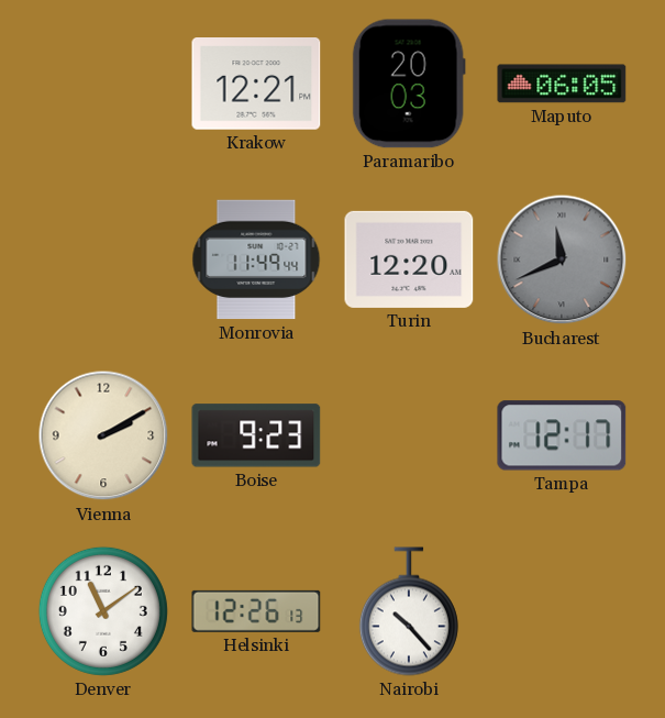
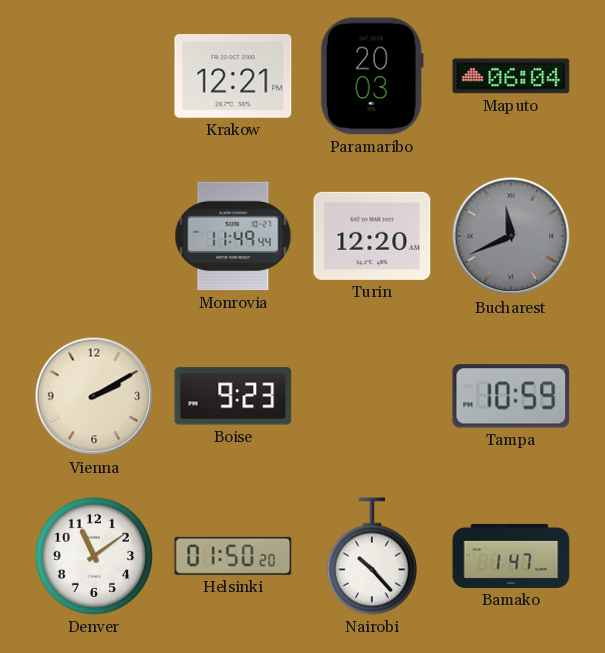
Maputo: 06:05 -> 06:04 (511, 76)
Tampa: 12:17 -> 10:59 (511, 396)
Helsinki: 12:26 -> 01:50 (233, 556)
Bamako: none -> 1:47 (511, 556)
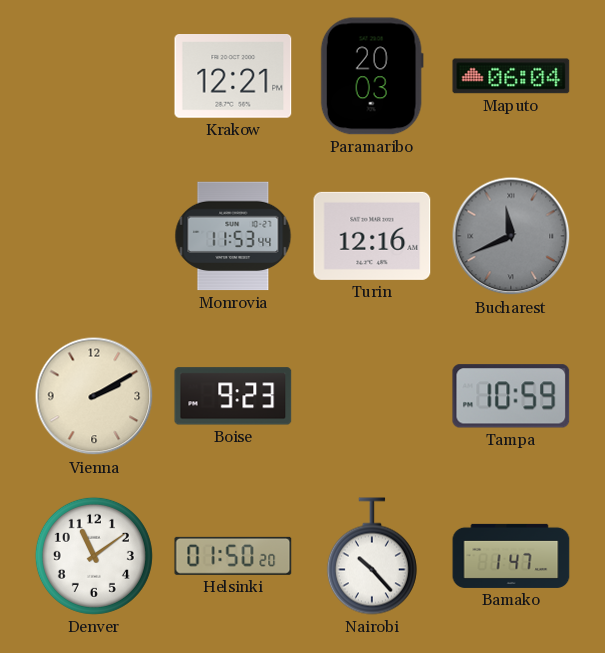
Monrovia: 11:49 -> 11:53 (233, 236)
Turin: 12:20 -> 12:16 (372, 236)
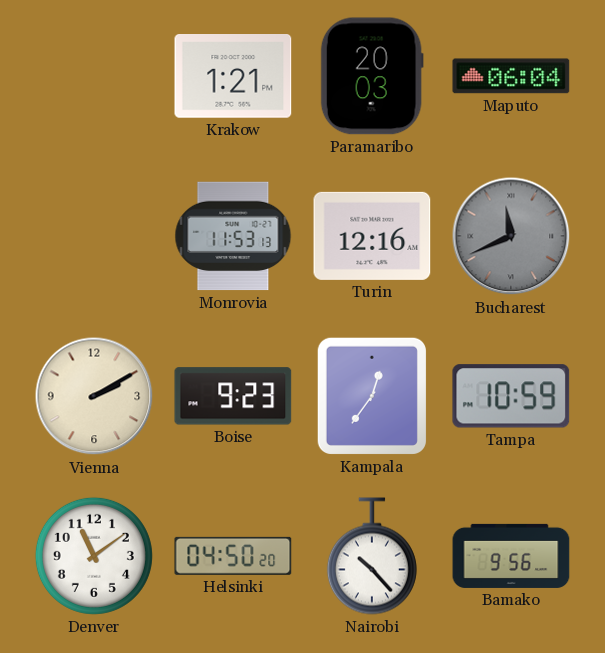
Krakow: 12:21 -> 1:21 (233, 77)
Monrovia: 11:53:44 -> 11:53:13 (233, 236)
Kampala: none -> 12:36 (372, 396)
Helsinki: 01:50 -> 04:50 (233, 556)
Bamako: 1:47 -> 9:56 (511, 556)
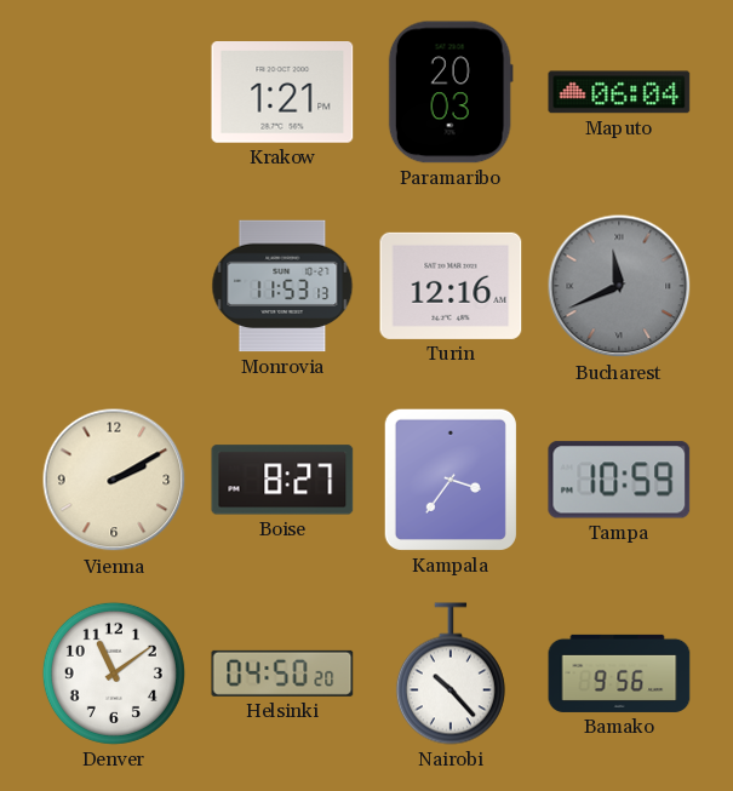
Boise: 9:23 -> 8:27 (282, 480)
Kampala: 12:36 -> 3:36 (451, 480)
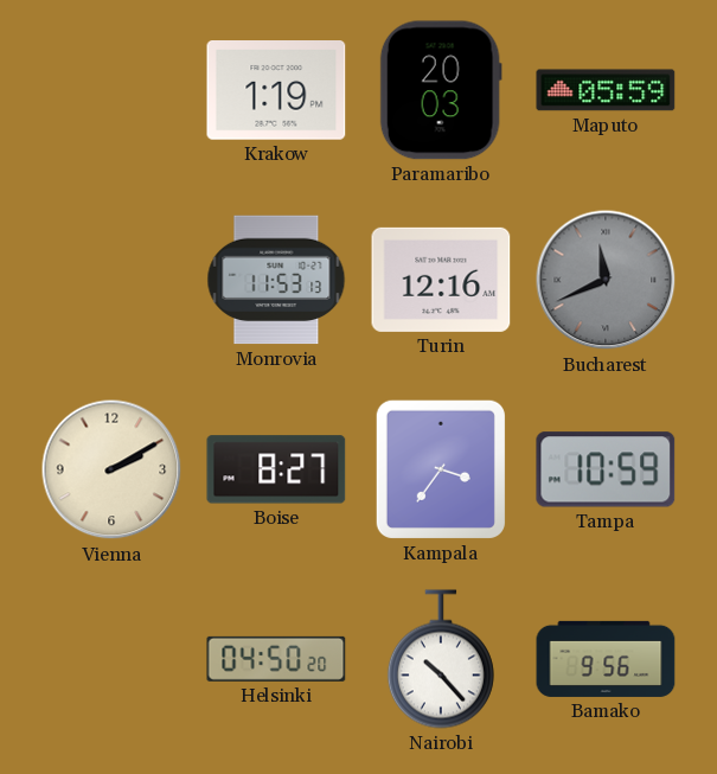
Krakow: 1:21 -> 1:19 (276, 91)
Maputo: 06:04 -> 05:59 (606, 90)
Denver: 11:09 -> none (114, 674)
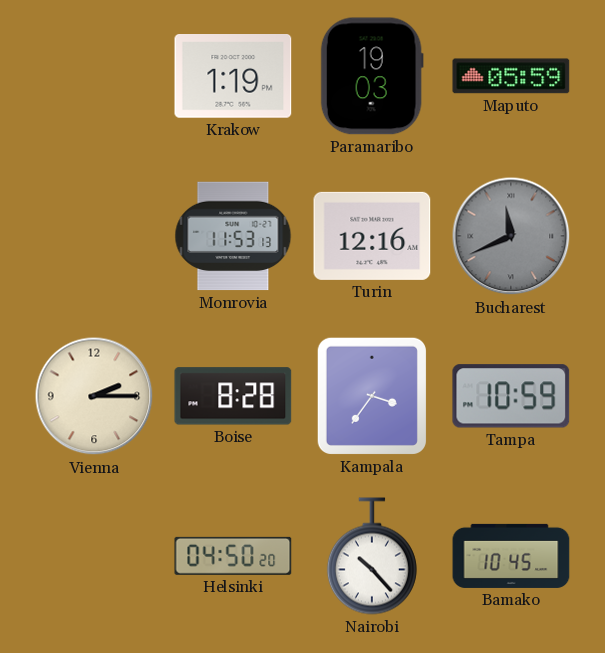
Paramaribo: 20:03 -> 19:03 (372, 76)
Vienna: 2:10 -> 2:15 (94, 396)
Boise: 8:27 -> 8:28 (233, 396)
Bamako: 9:56 -> 10:45 (511, 556)
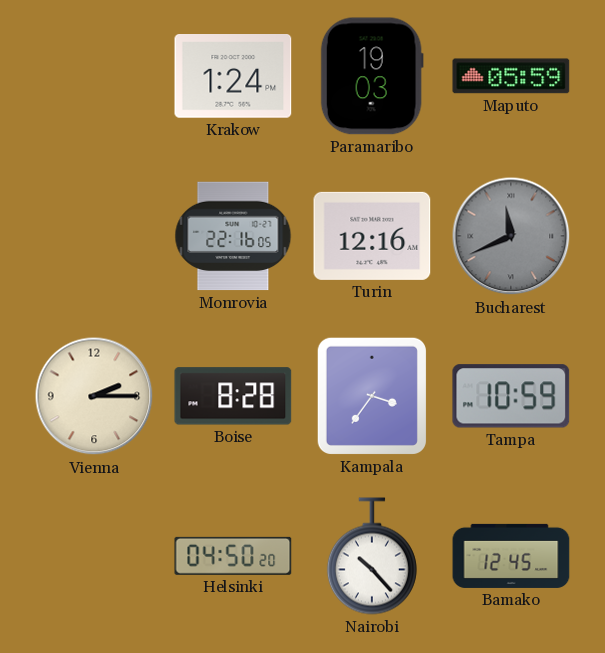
Krakow: 1:19 -> 1:24 (233, 77)
Monrovia: 11:53 -> 22:16 (233, 236)
Bamako: 10:45 -> 12:45 (511, 556)
